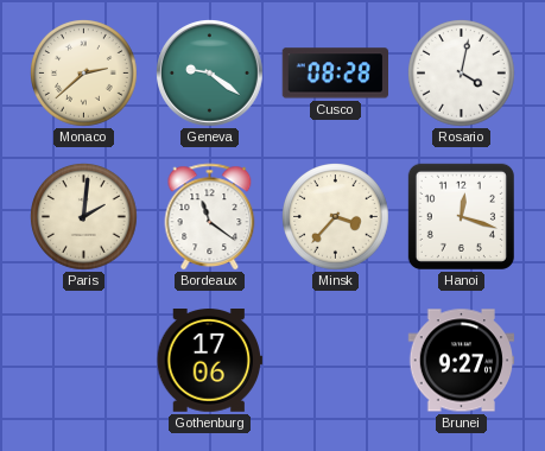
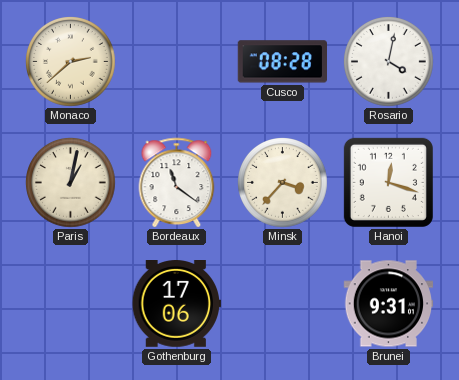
Geneva: 9:21 -> none (210, 74)
Paris: 2:01 -> 1:02 (71, 183)
Brunei: 9:27 -> 9:31 (389, 304)
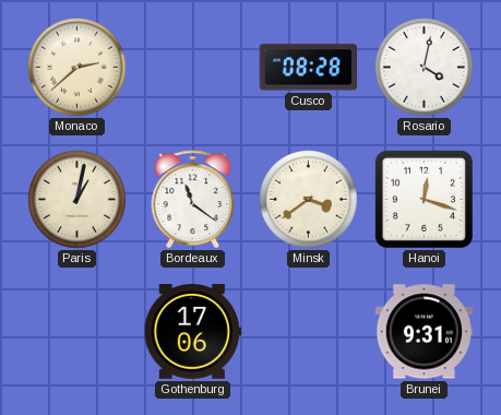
Minsk: 3:37 -> 3:39 (309, 200)
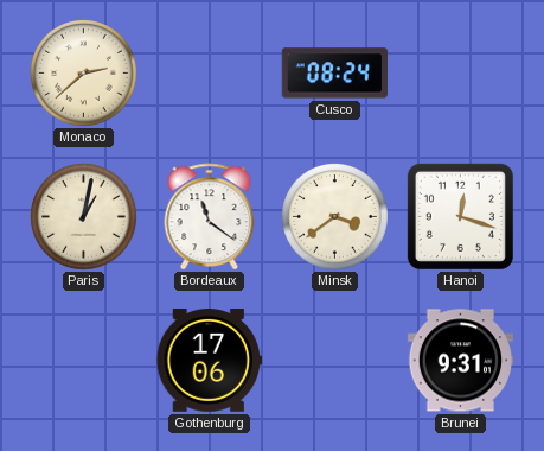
Cusco: 08:28 -> 08:24 (334, 74)
Rosario: 4:02 -> none (425, 68)
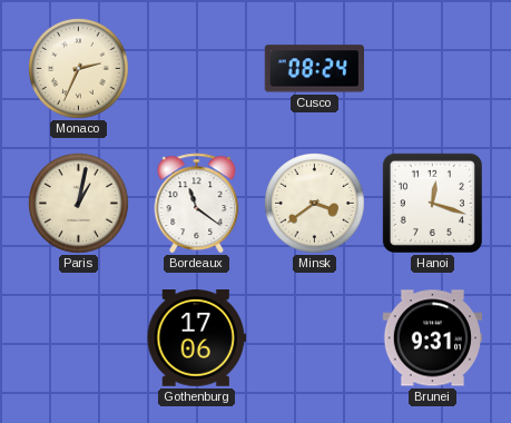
Monaco: 2:38 -> 2:34 (79, 69)
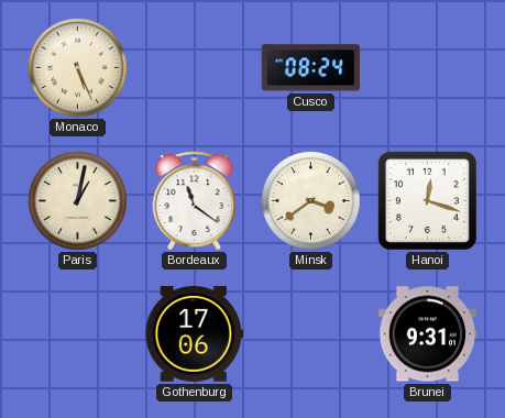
Monaco: 2:34 -> 5:26 (78, 68)
